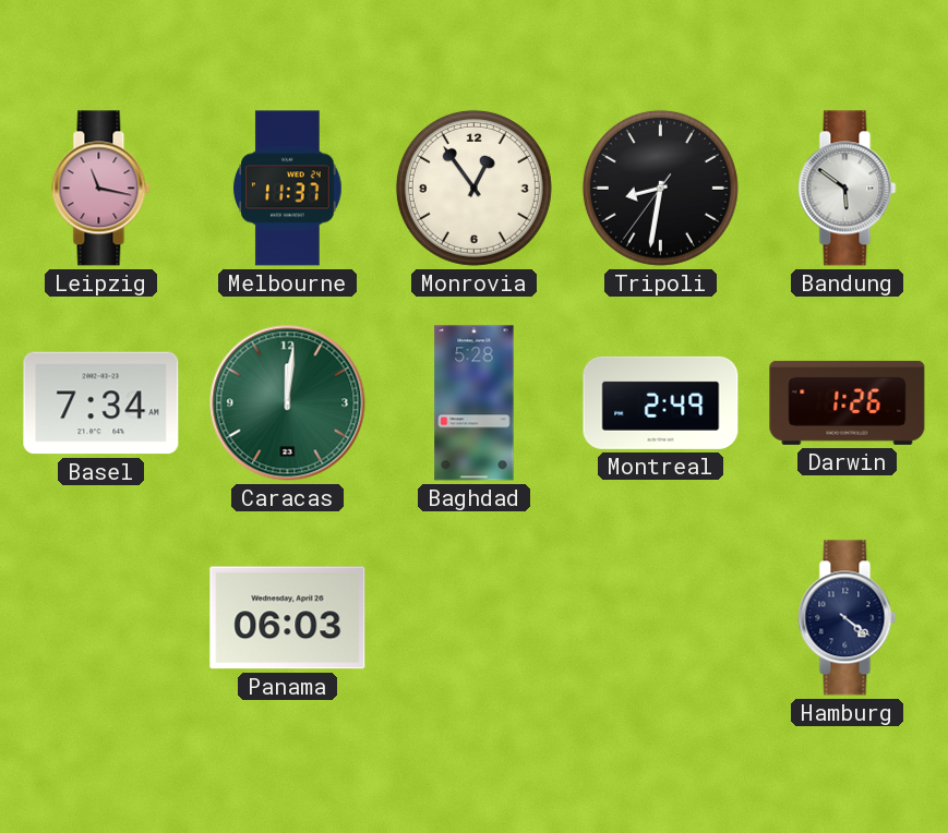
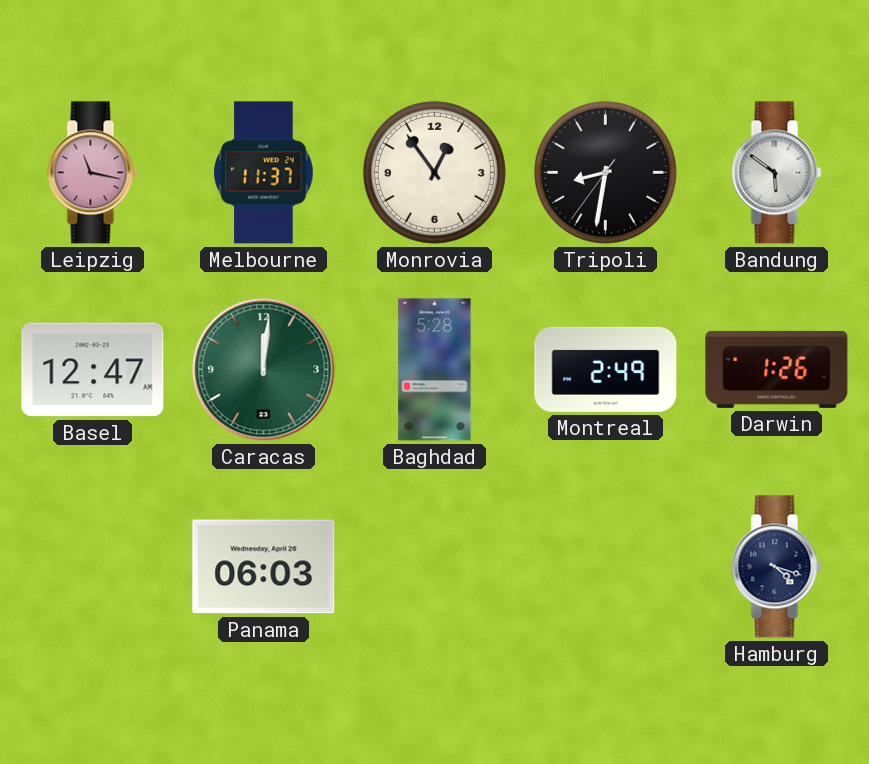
Basel: 7:34 -> 12:47 (93, 370)
Hamburg: 4:21 -> 4:18 (777, 567)
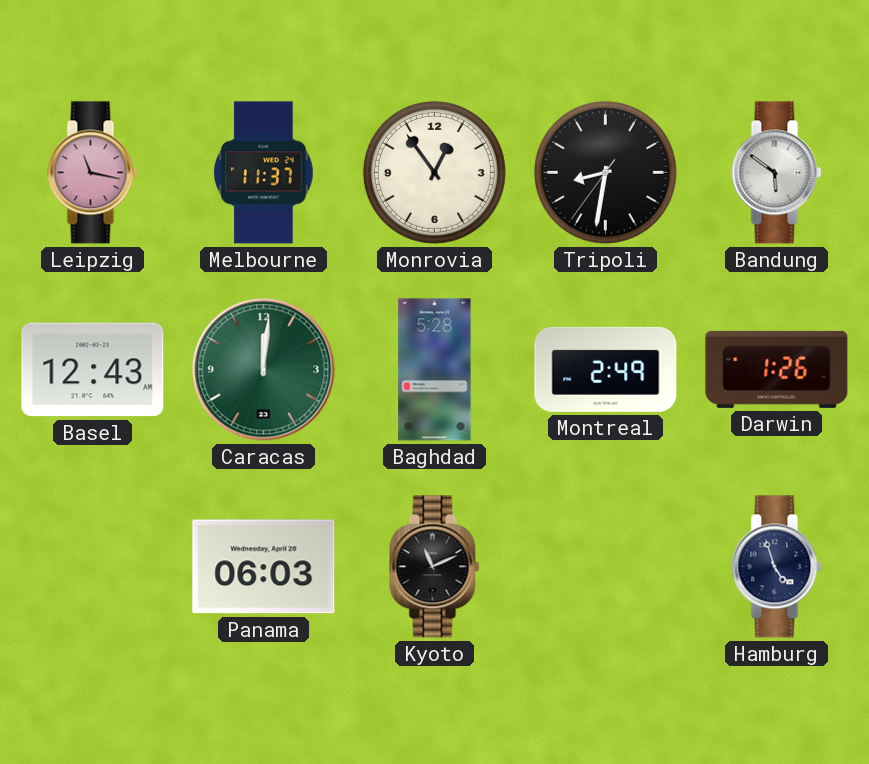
Basel: 12:47 -> 12:43 (93, 370)
Kyoto: none -> 11:11 (435, 567)
Hamburg: 4:18 -> 4:57 (777, 567)
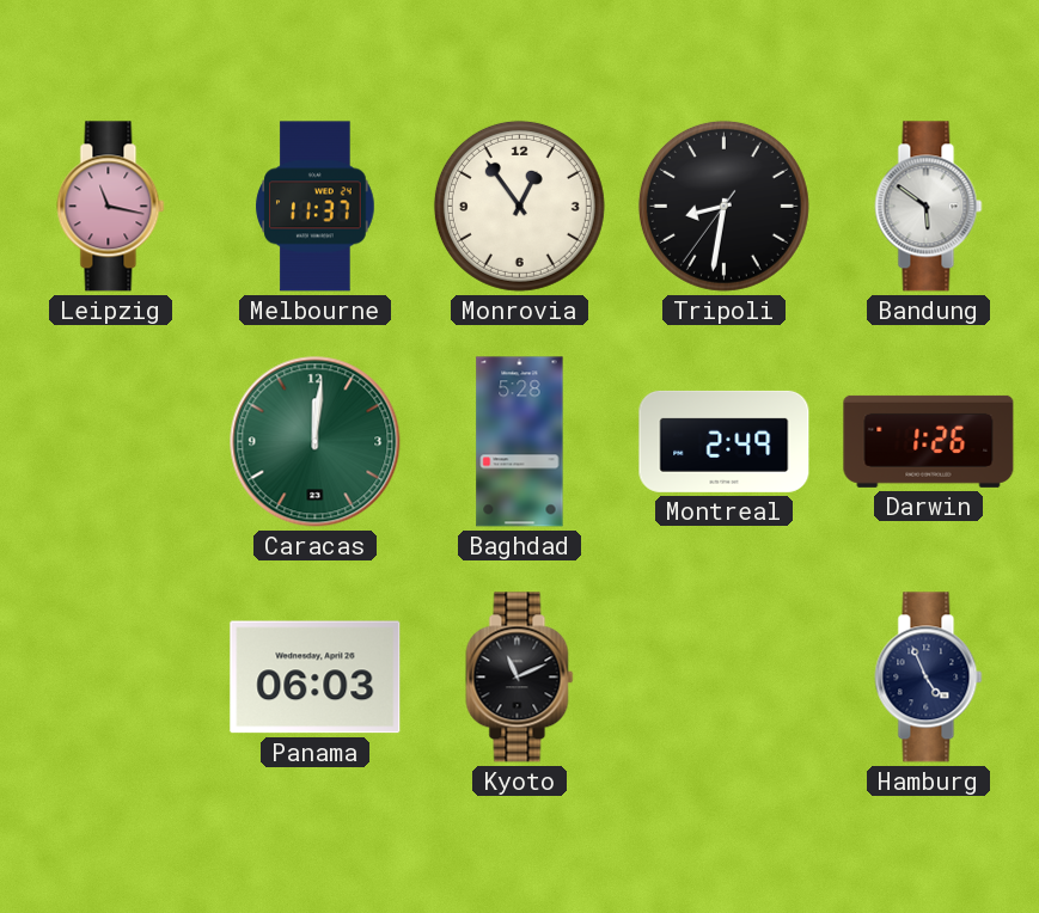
Basel: 12:43 -> none (93, 370)
Hamburg: 4:57 -> 4:56 (929, 678)
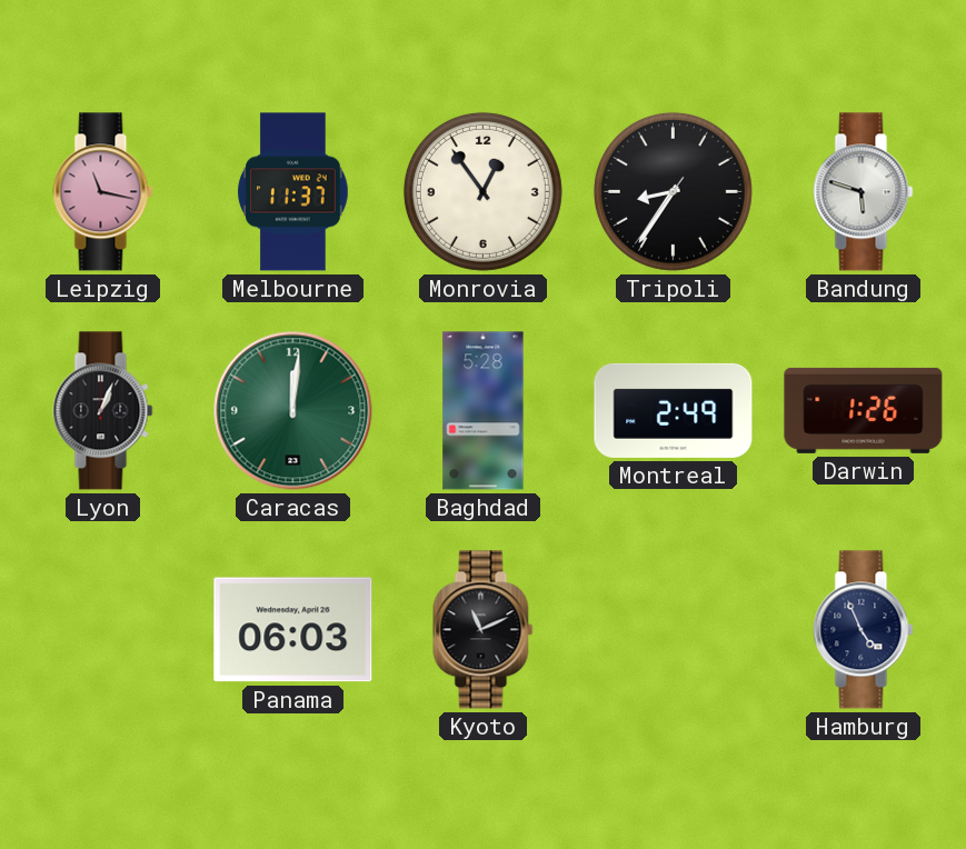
Tripoli: 8:31 -> 8:35 (673, 191)
Bandung: 5:51 -> 5:48 (864, 192)
Lyon: none -> 1:04 (103, 411)
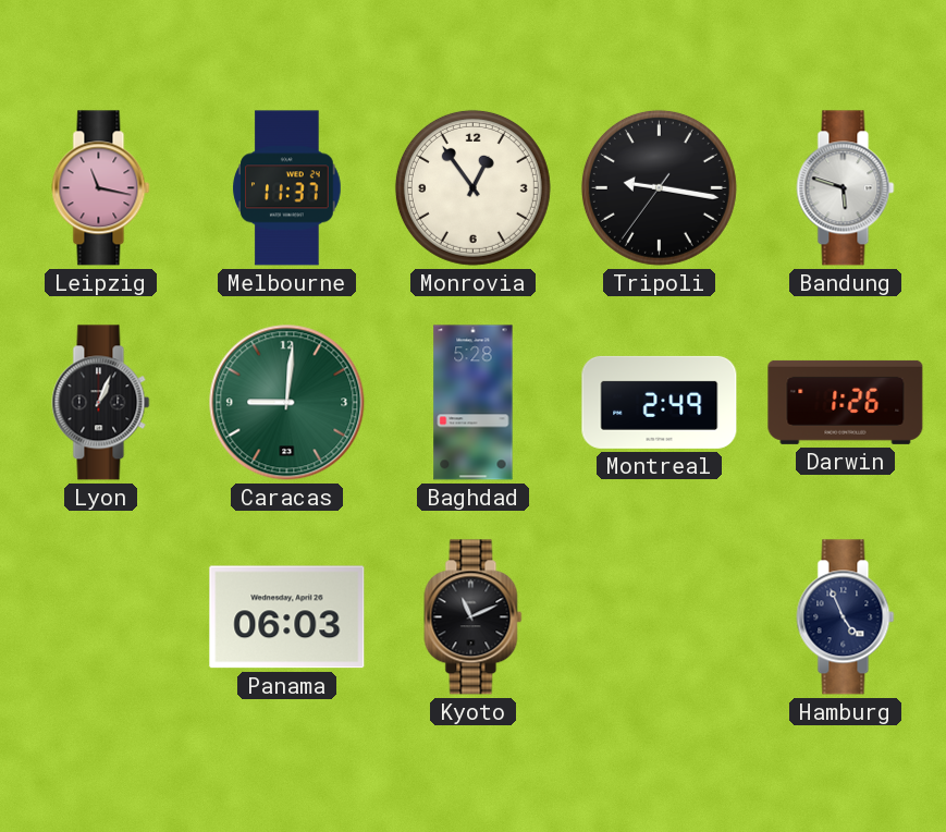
Tripoli: 8:35 -> 9:16 (659, 187)
Caracas: 12:01 -> 9:01 (287, 403)
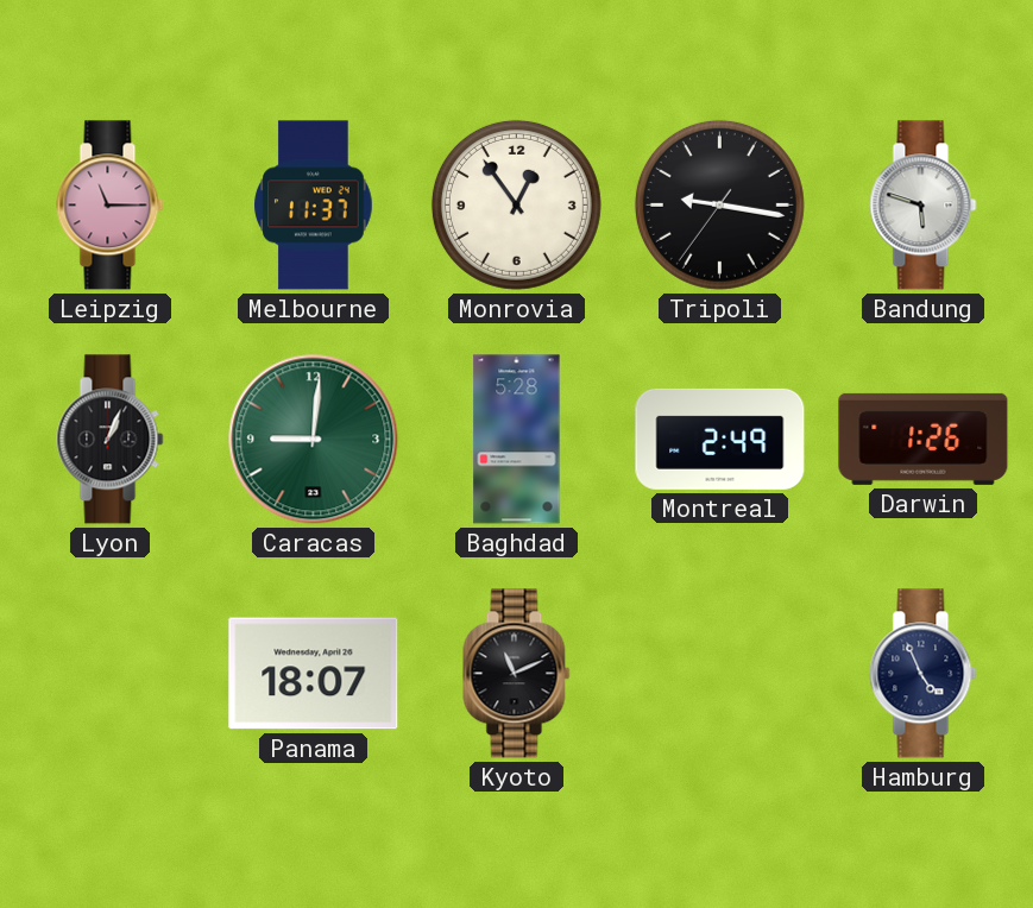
Leipzig: 11:17 -> 11:15 (111, 206)
Panama: 06:03 -> 18:07 (314, 674)
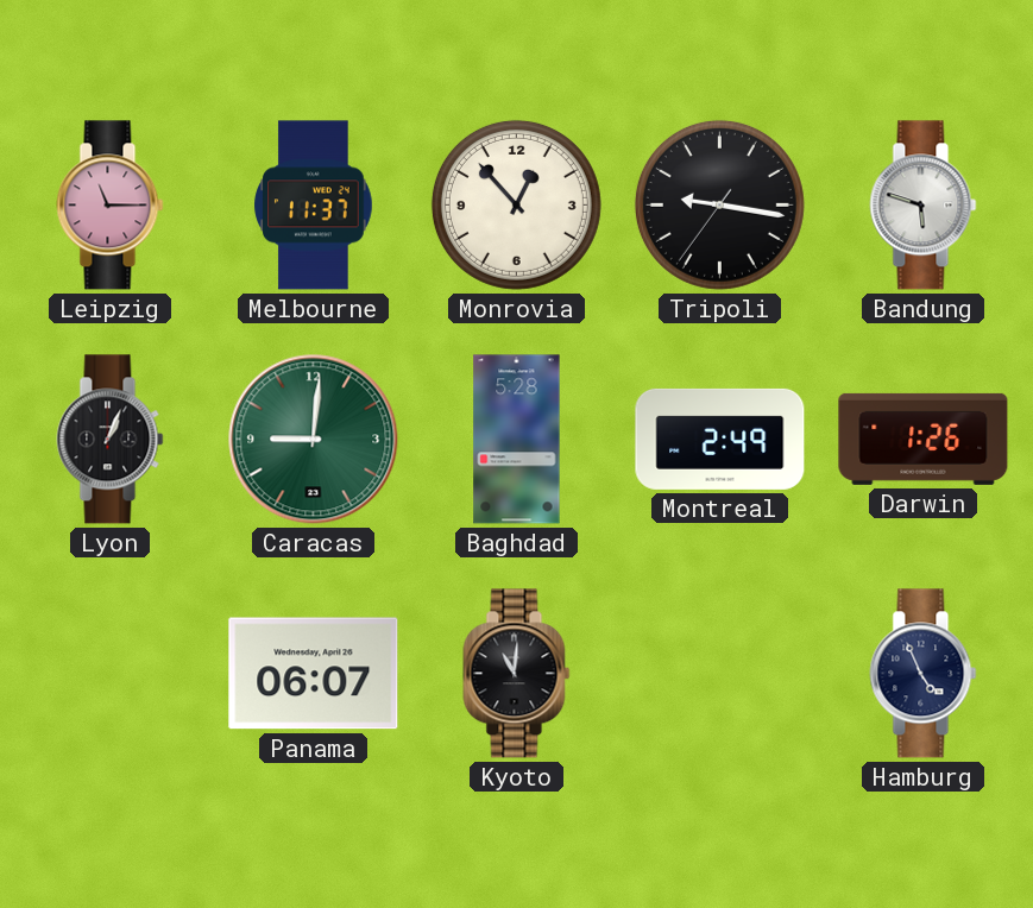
Monrovia: 12:54 -> 12:53 (516, 204)
Panama: 18:07 -> 06:07 (314, 674)
Kyoto: 11:11 -> 11:01 (517, 674)
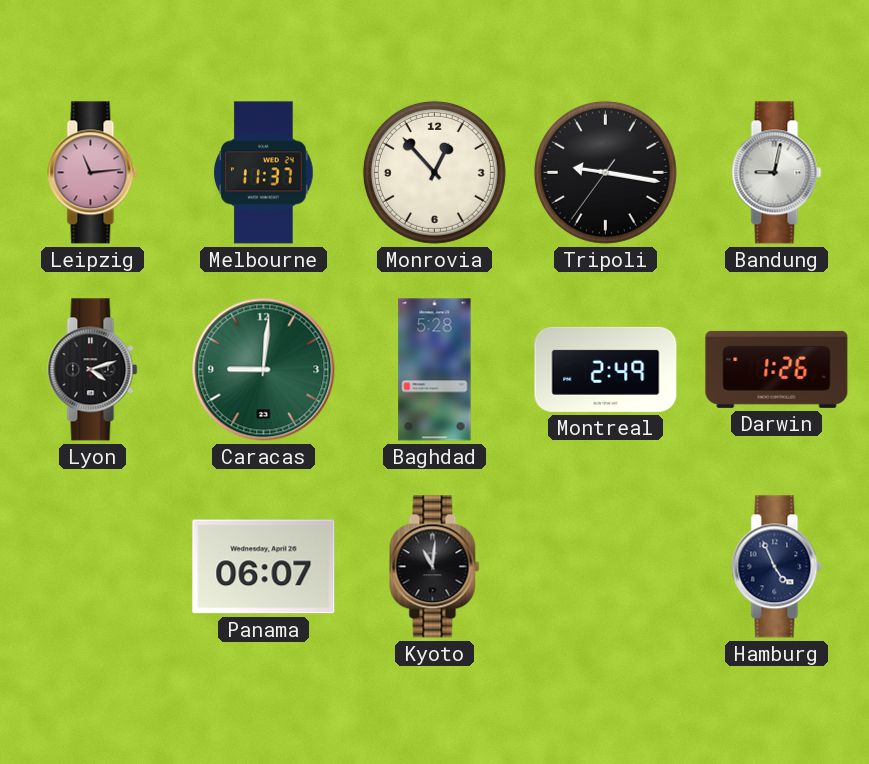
Leipzig: 11:15 -> 11:14 (93, 173)
Bandung: 5:48 -> 9:02 (777, 173)
Lyon: 1:04 -> 4:12 (93, 370)
